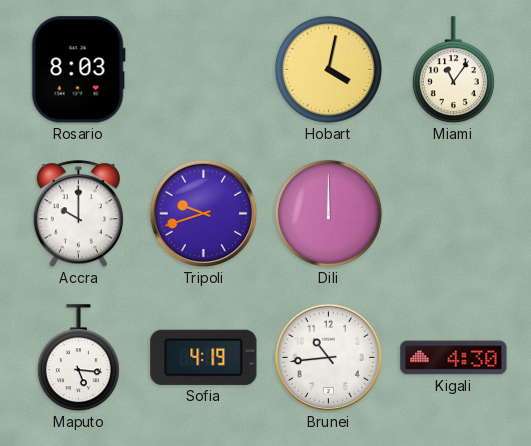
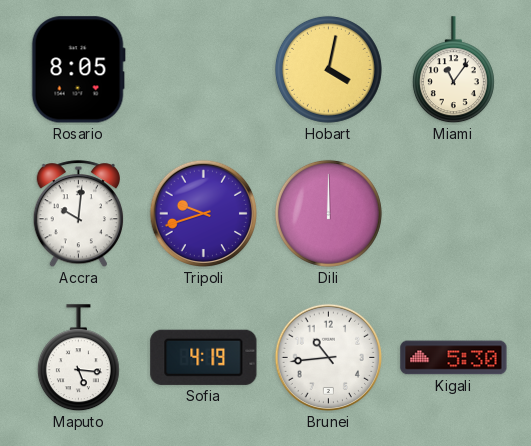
Rosario: 8:03 -> 8:05 (78, 70)
Accra: 10:00 -> 10:01 (78, 214)
Kigali: 4:30 -> 5:30 (454, 358)
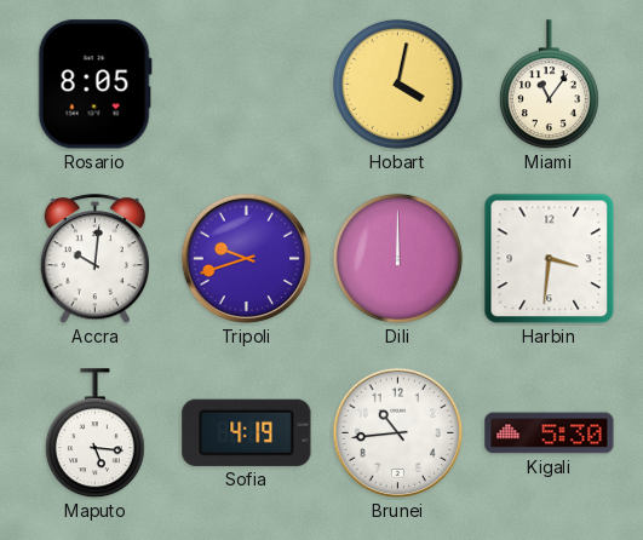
Harbin: none -> 3:31 (550, 259)
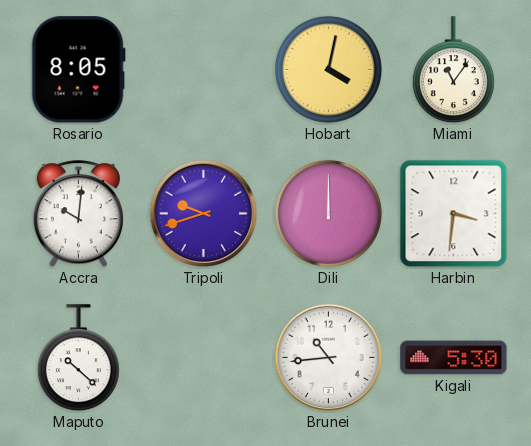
Maputo: 5:16 -> 10:22 (78, 358)
Sofia: 4:19 -> none (247, 432)
